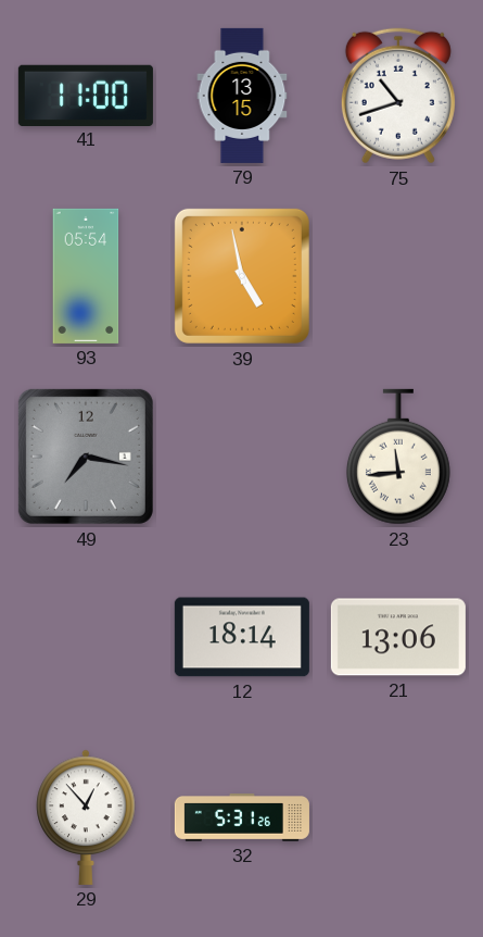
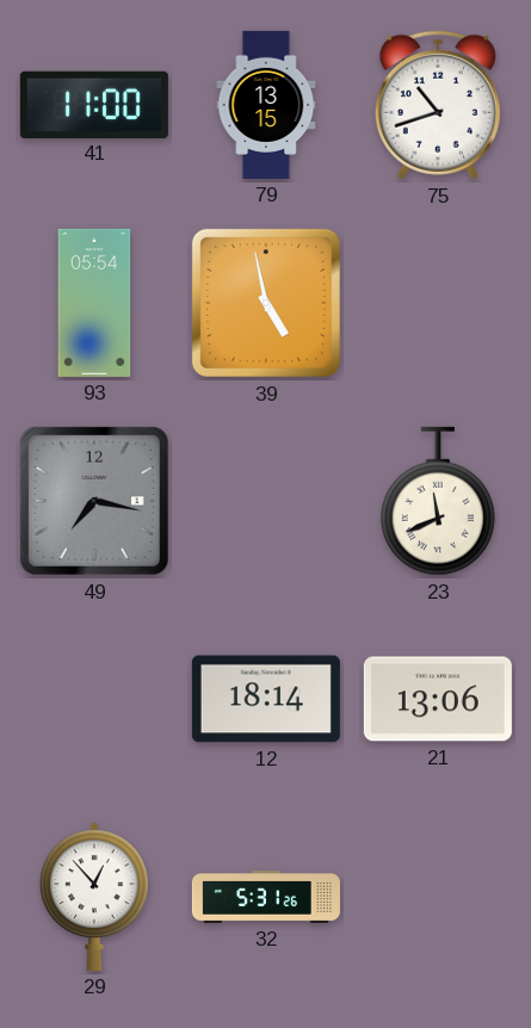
23: 11:44 -> 11:41 (438, 501)
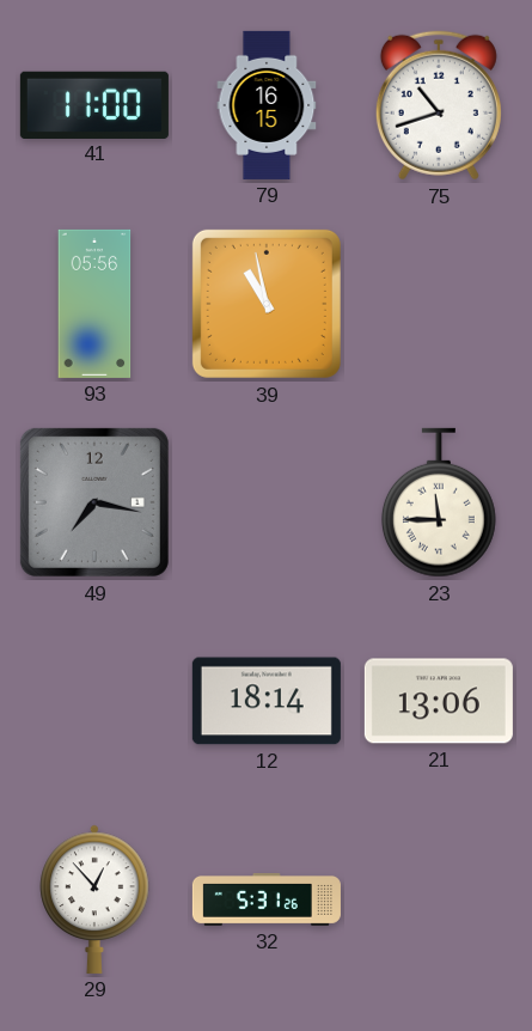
79: 13:15 -> 16:15 (267, 105)
93: 05:54 -> 05:56 (94, 304)
39: 4:58 -> 10:58 (267, 304)
23: 11:41 -> 11:45 (439, 502)
